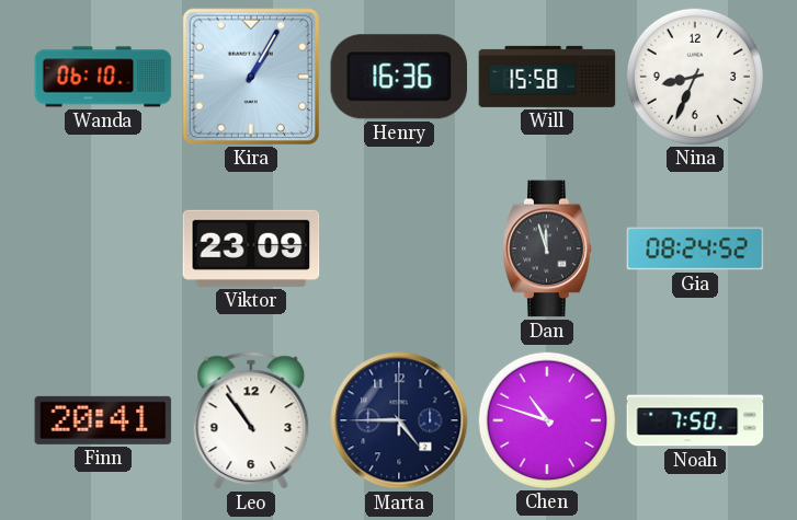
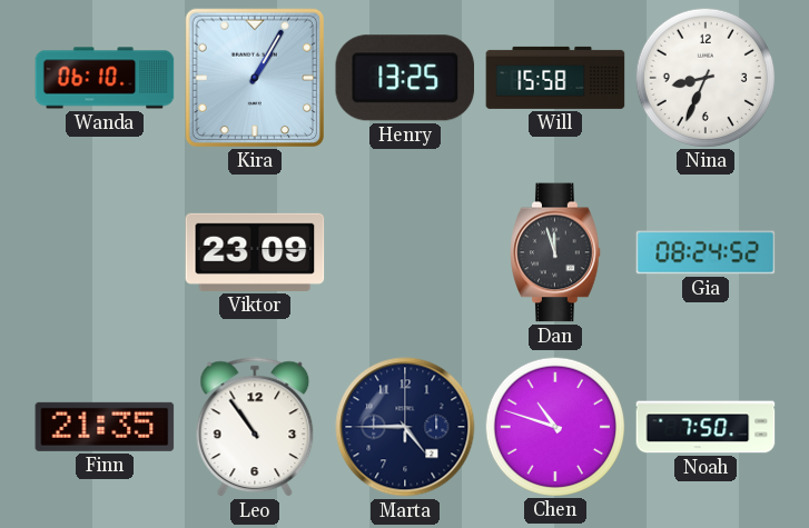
Henry: 16:36 -> 13:25 (405, 78)
Finn: 20:41 -> 21:35 (105, 427)
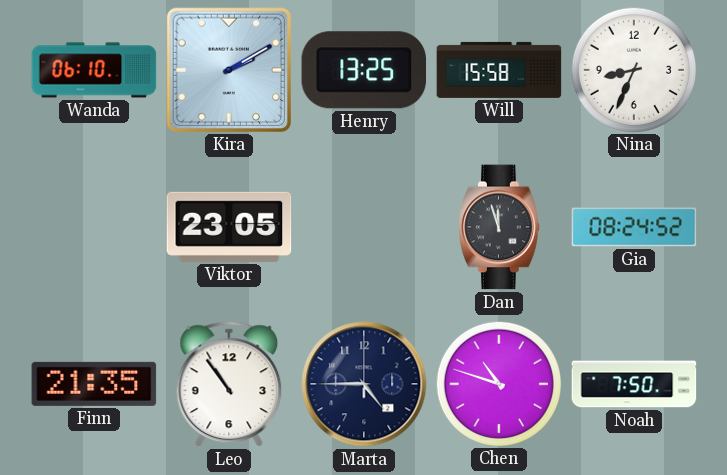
Kira: 1:05 -> 2:10 (228, 69)
Viktor: 23:09 -> 23:05 (229, 227)
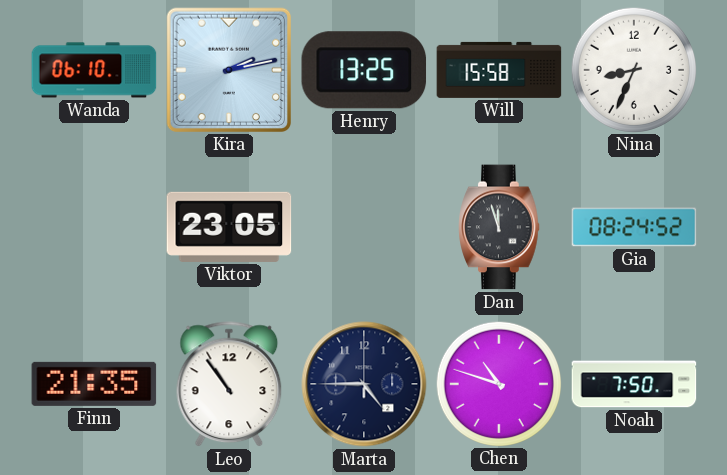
Kira: 2:10 -> 2:13 (228, 69)
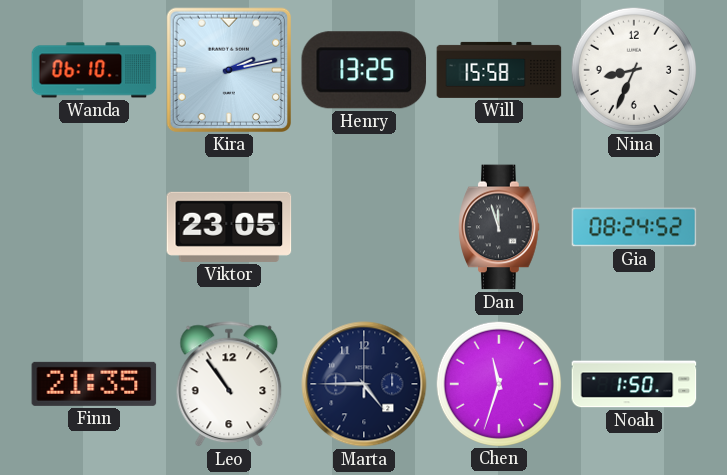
Chen: 10:48 -> 11:33 (498, 383)
Noah: 7:50 -> 1:50 (634, 384)
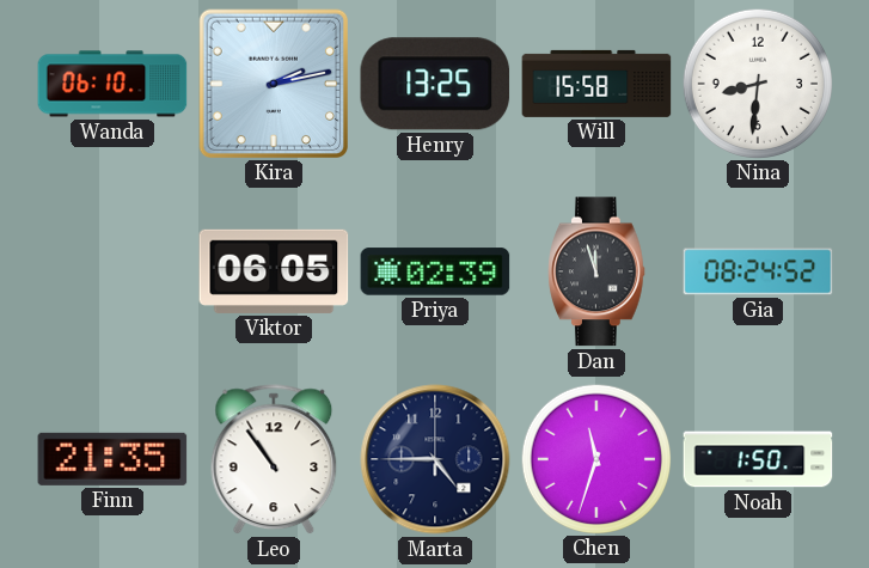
Nina: 8:34 -> 8:31 (757, 83)
Viktor: 23:05 -> 06:05 (274, 271)
Priya: none -> 02:39 (435, 271)
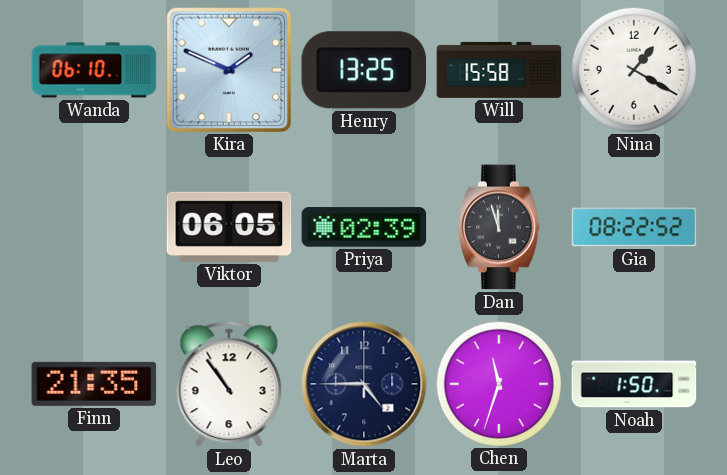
Kira: 2:13 -> 1:49 (228, 69)
Nina: 8:31 -> 1:20 (633, 69)
Gia: 08:24 -> 08:22 (634, 227)
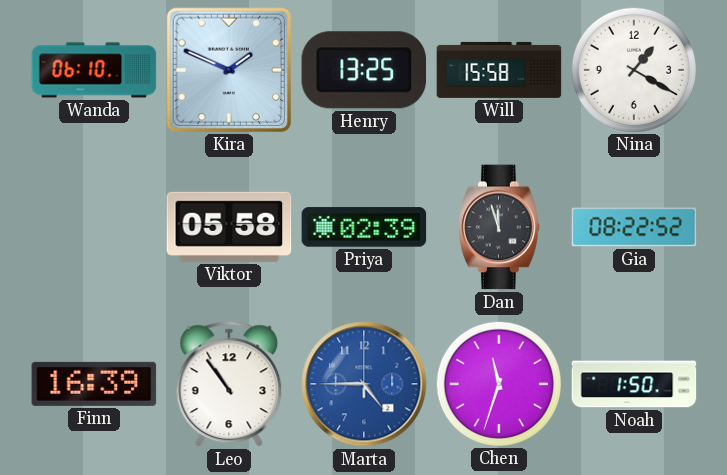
Viktor: 06:05 -> 05:58 (229, 227)
Finn: 21:35 -> 16:39 (94, 384)
Marta dial: navy -> blue (364, 384)
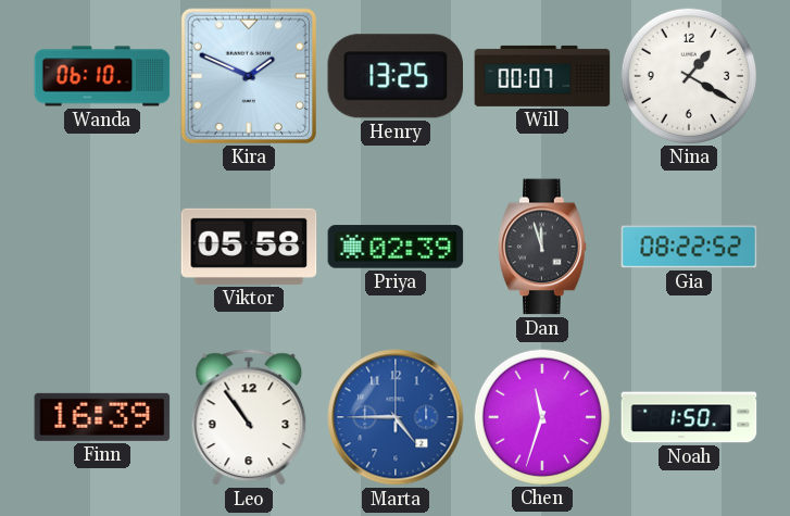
Will: 15:58 -> 00:07 (542, 76)
